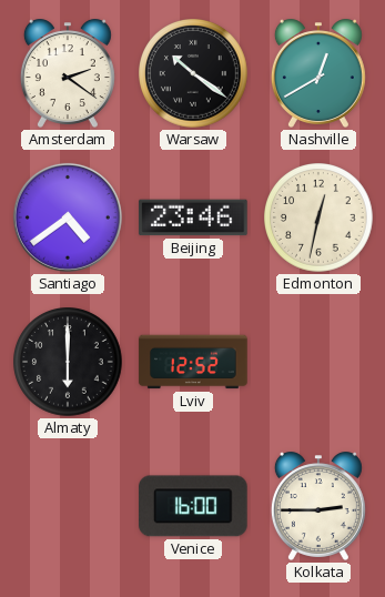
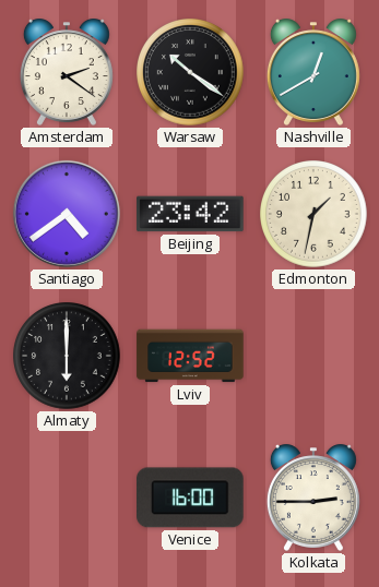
Beijing: 23:46 -> 23:42 (190, 214)
Edmonton: 12:32 -> 1:32 (313, 214)
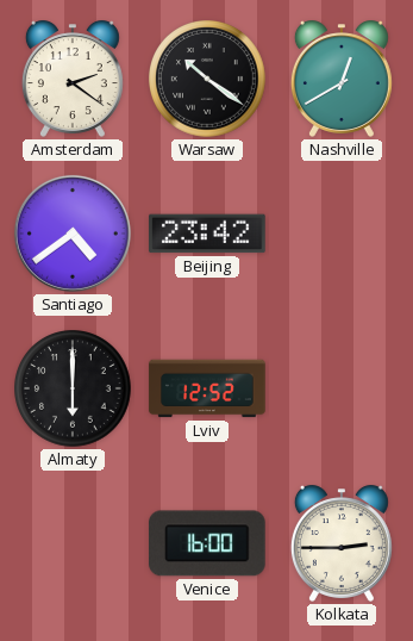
Edmonton: 1:32 -> none (313, 214)
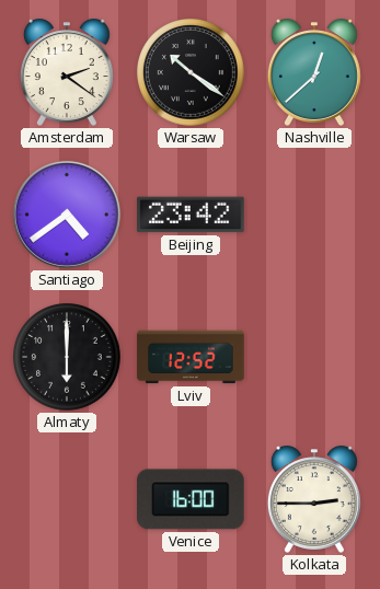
Nashville: 12:40 -> 12:38 (314, 72)
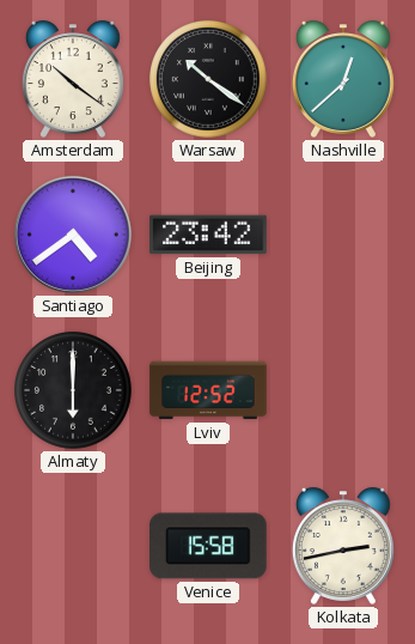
Amsterdam: 2:21 -> 10:21 (73, 79)
Venice: 16:00 -> 15:58 (209, 546)
Kolkata: 2:45 -> 2:43 (343, 546)
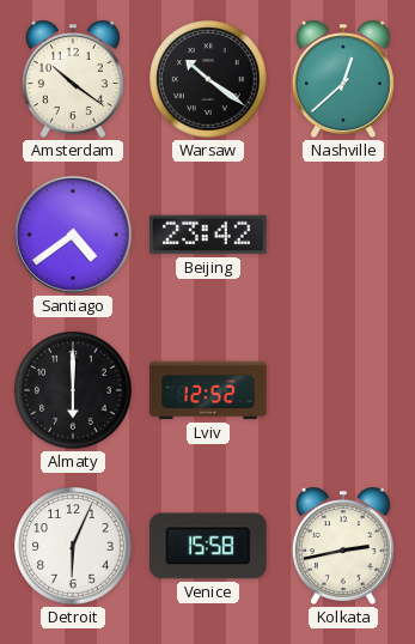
Detroit: none -> 6:04 (73, 546)
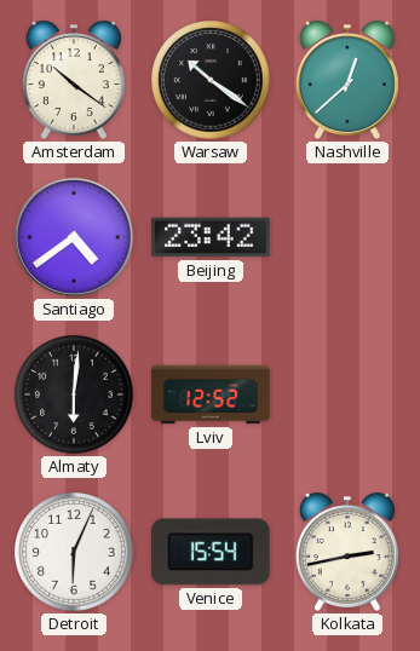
Almaty: 6:00 -> 6:01 (74, 394)
Venice: 15:58 -> 15:54 (212, 552)
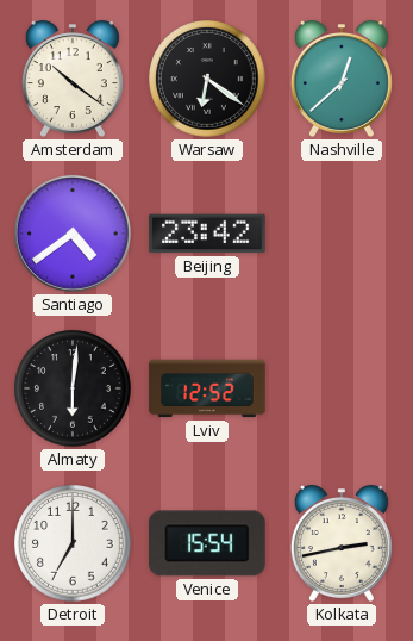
Warsaw: 10:21 -> 6:21 (207, 79)
Detroit: 6:04 -> 7:00 (73, 543)
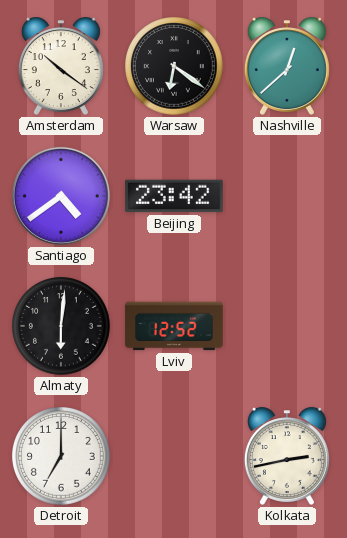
Venice: 15:54 -> none (208, 543)
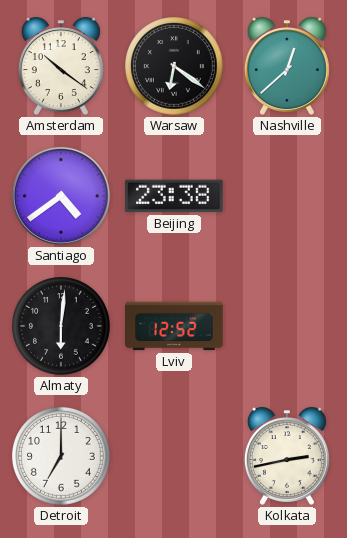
Beijing: 23:42 -> 23:38 (174, 196)
